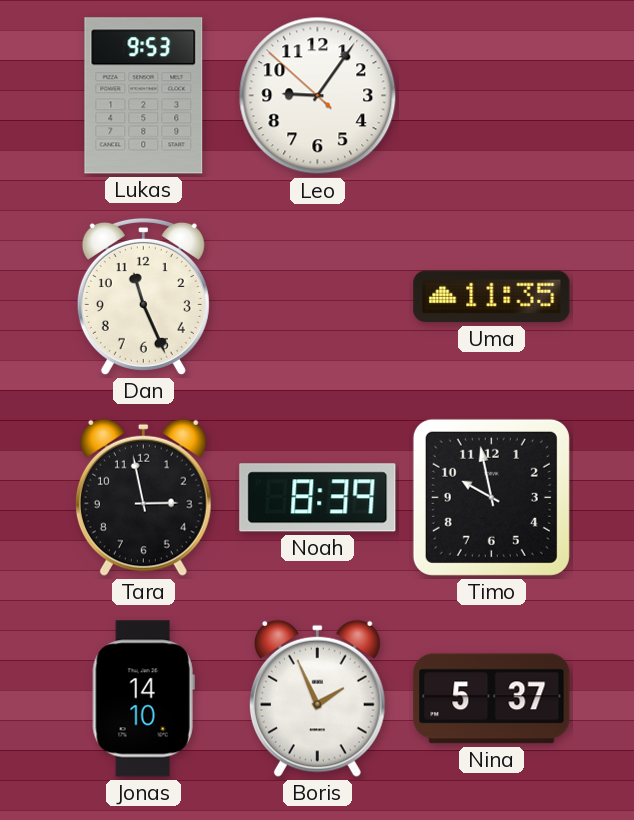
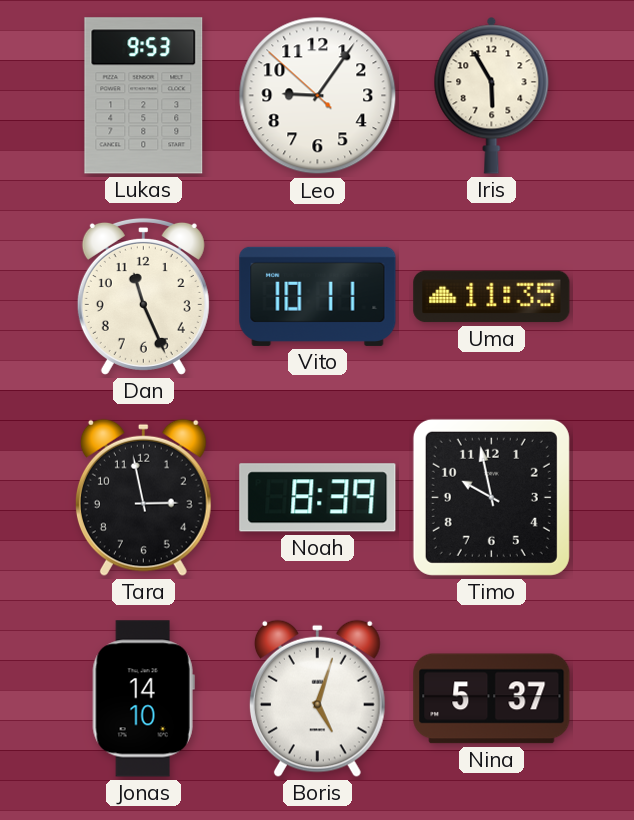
Iris: none -> 5:55 (492, 95)
Vito: none -> 10:11 (318, 296)
Boris: 1:56 -> 5:03 (317, 698)
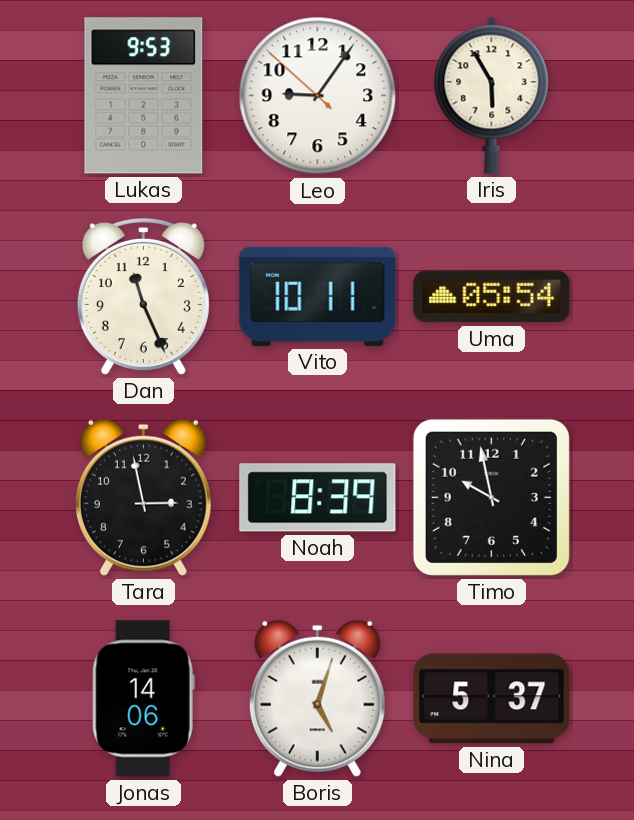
Uma: 11:35 -> 05:54 (492, 297)
Jonas: 14:10 -> 14:06 (143, 699)
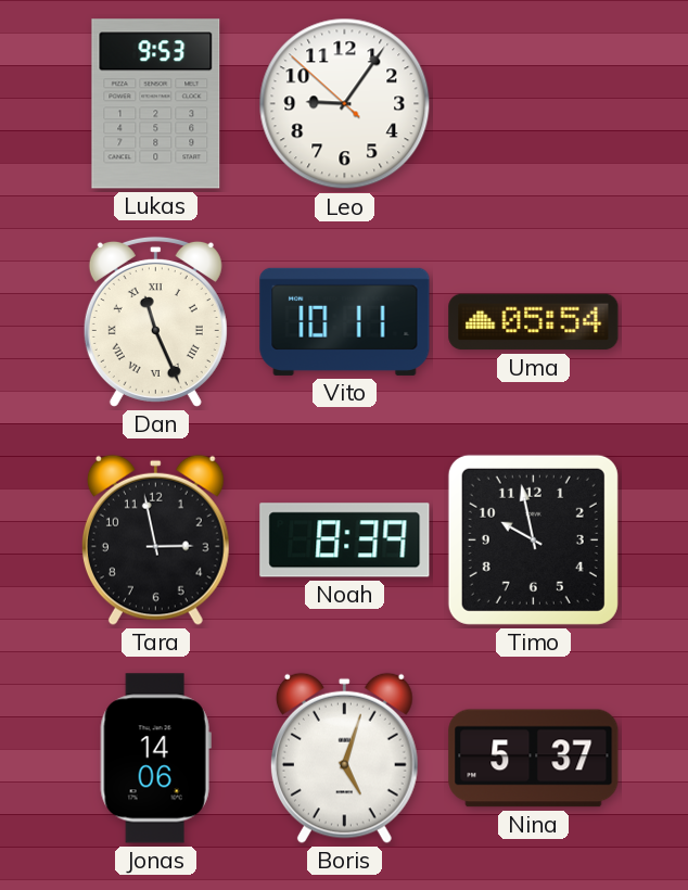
Iris: 5:55 -> none (492, 95)
Dan numerals: Arabic -> Roman (155, 321)
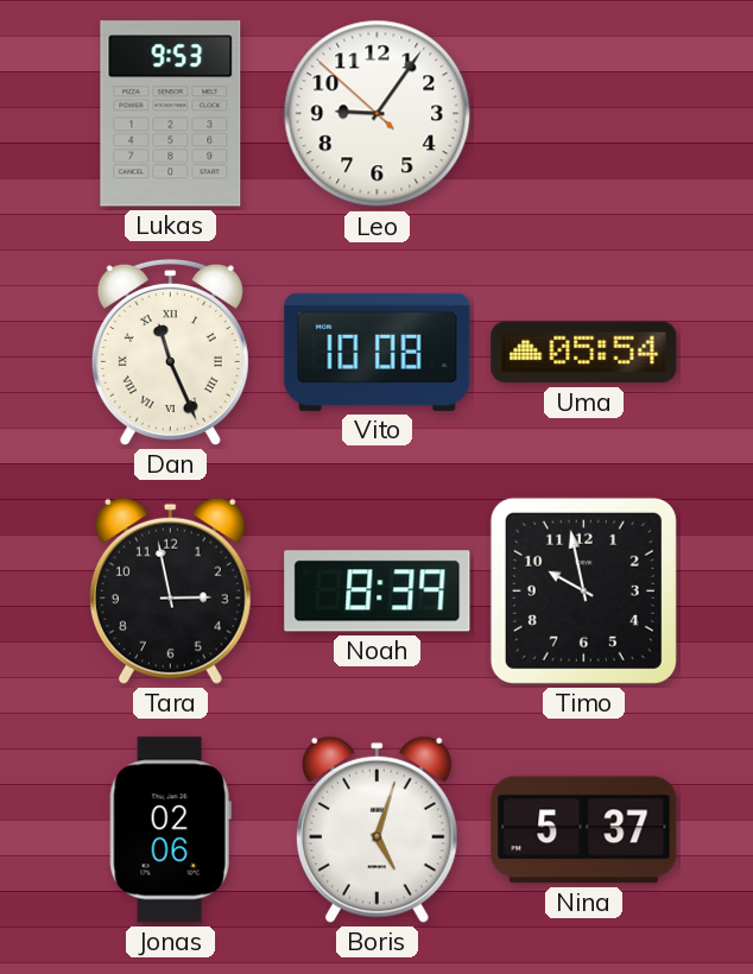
Vito: 10:11 -> 10:08 (378, 352)
Jonas: 14:06 -> 02:06 (170, 830)
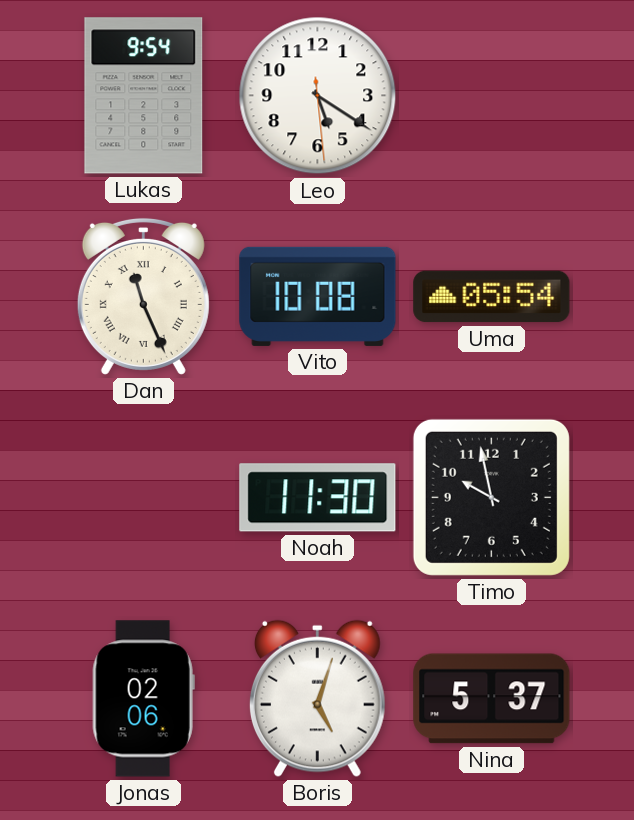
Lukas: 9:53 -> 9:54 (144, 96)
Leo: 9:05 -> 5:20 (318, 96)
Tara: 2:58 -> none (170, 590)
Noah: 8:39 -> 11:30 (318, 498)
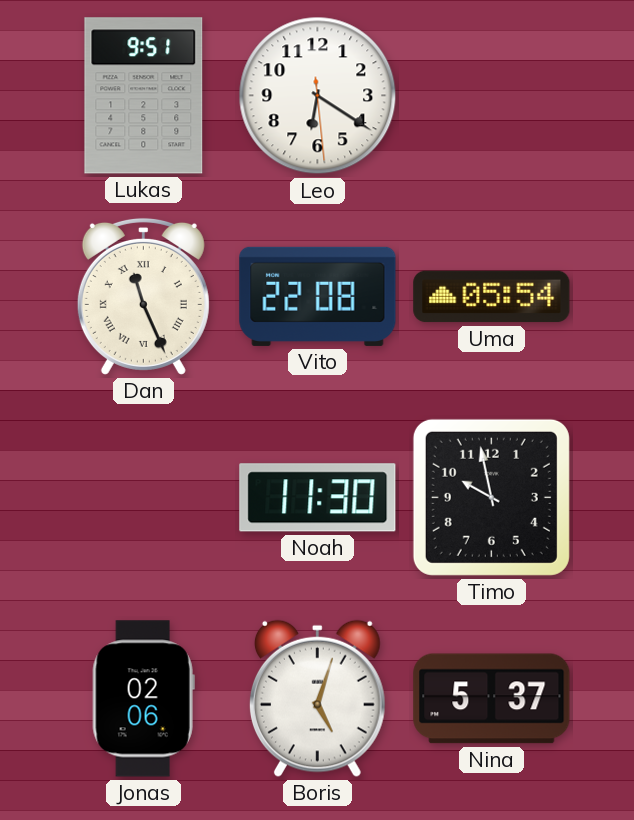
Lukas: 9:54 -> 9:51 (144, 96)
Leo: 5:20 -> 6:20 (318, 96)
Vito: 10:08 -> 22:08 (318, 296)
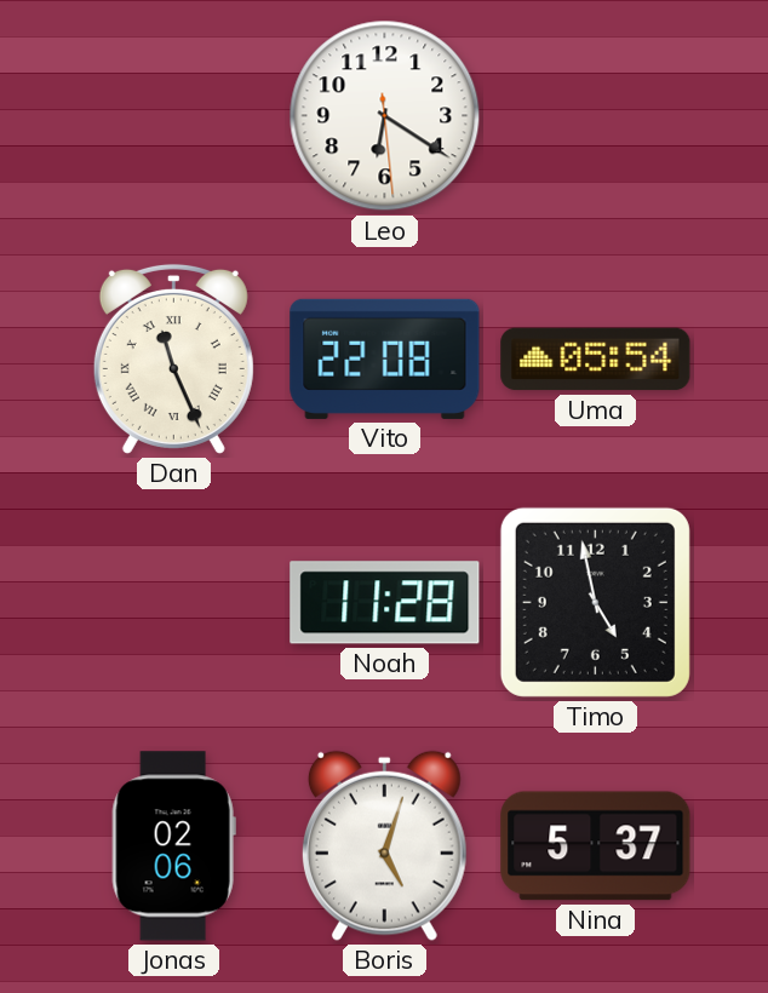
Lukas: 9:51 -> none (144, 96)
Noah: 11:30 -> 11:28 (385, 603)
Timo: 9:58 -> 4:58 (595, 602)
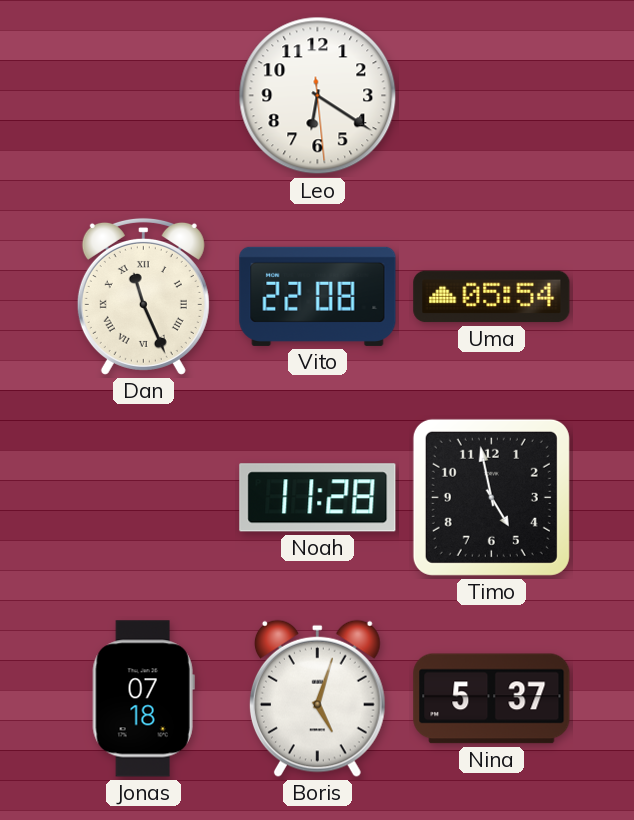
Jonas: 02:06 -> 07:18 (143, 699)
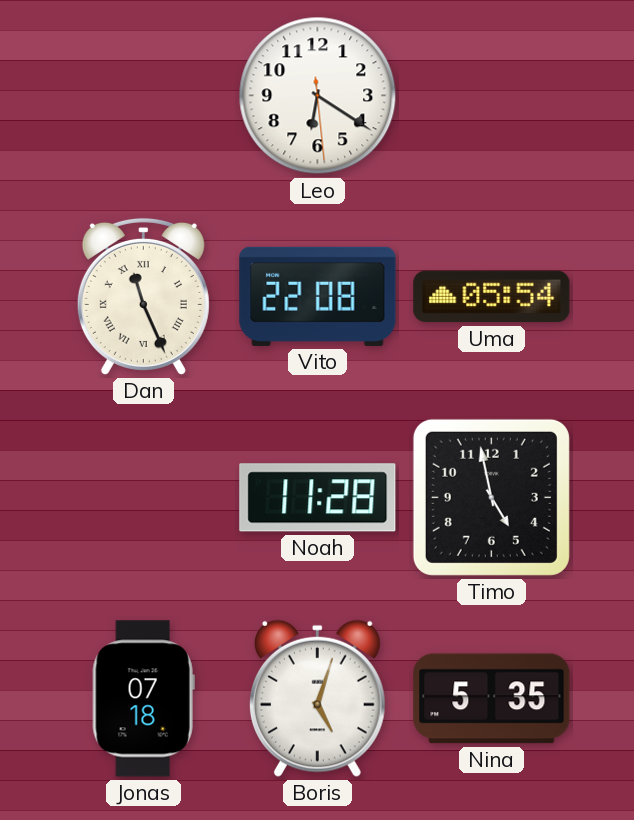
Nina: 5:37 -> 5:35 (492, 699)
